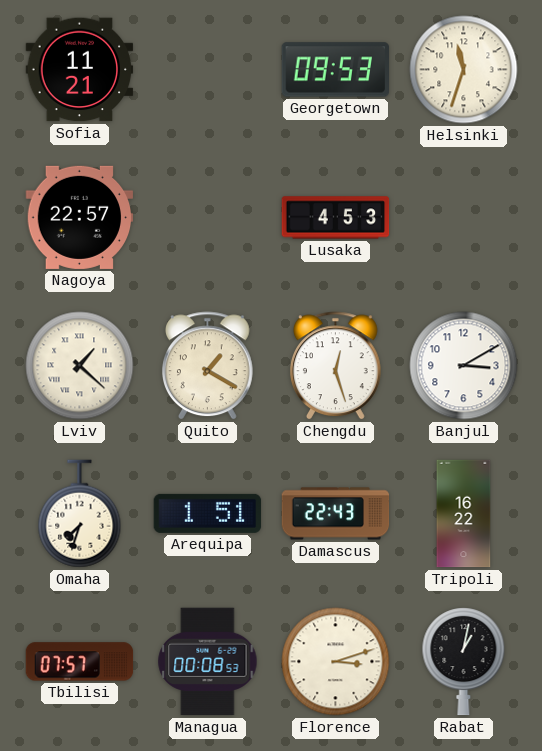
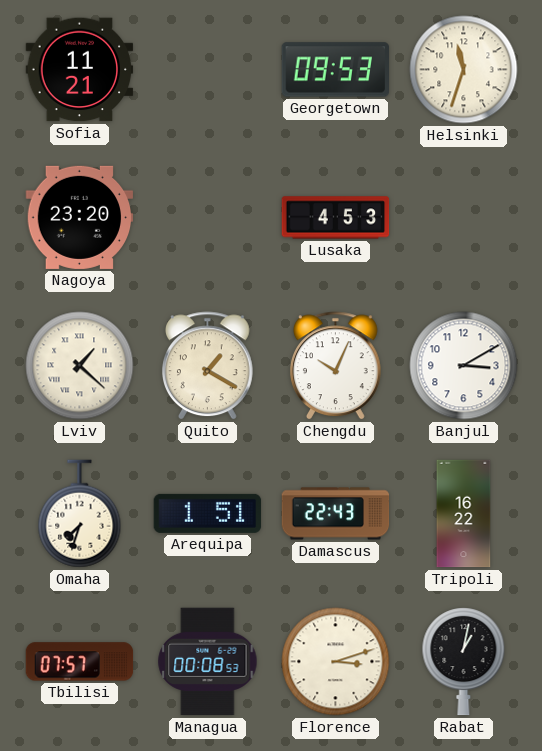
Nagoya: 22:57 -> 23:20 (80, 217)
Chengdu: 12:27 -> 10:04 (335, 366)
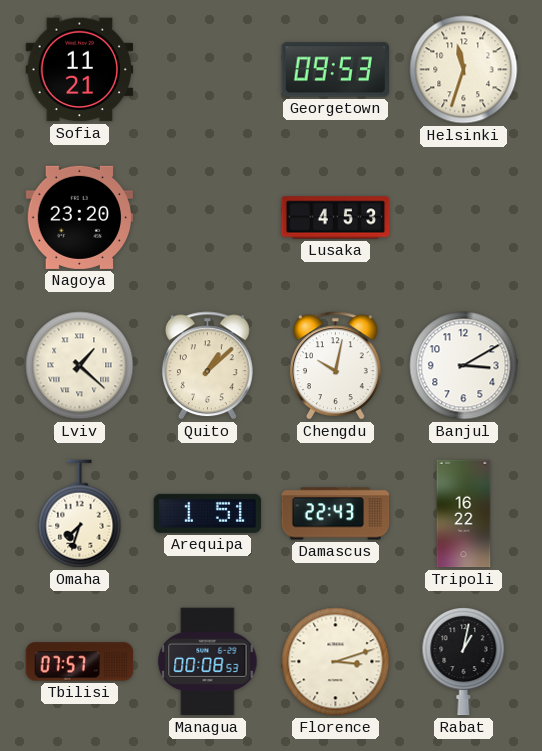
Quito: 1:20 -> 1:08 (207, 366)
Chengdu: 10:04 -> 10:02 (335, 366)
